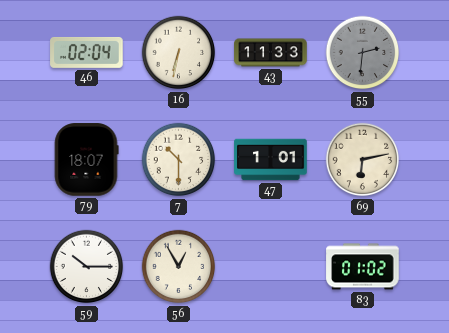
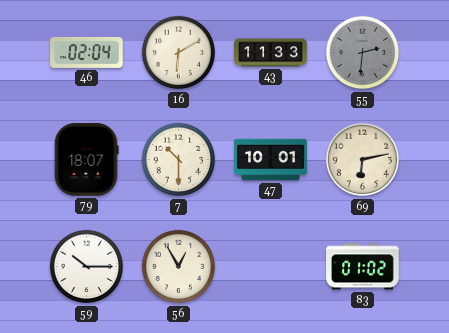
16: 6:32 -> 6:10 (179, 53)
47: 1:01 -> 10:01 (271, 160)
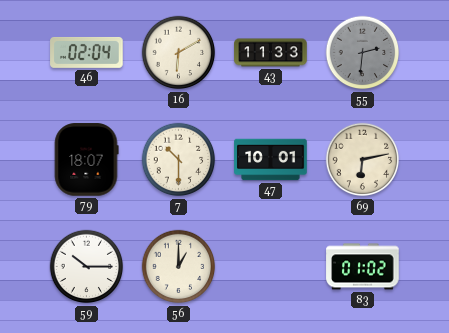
56: 12:55 -> 1:00 (179, 267)
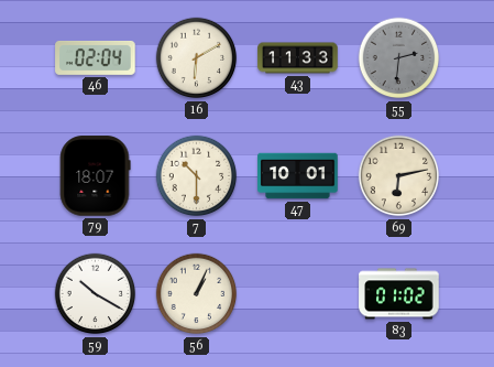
59: 10:15 -> 10:20 (96, 294)
56: 1:00 -> 1:04 (197, 294)
